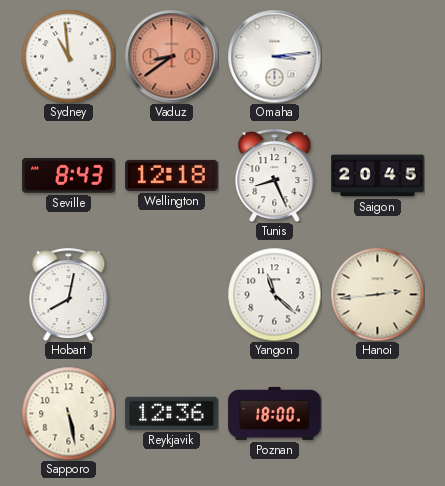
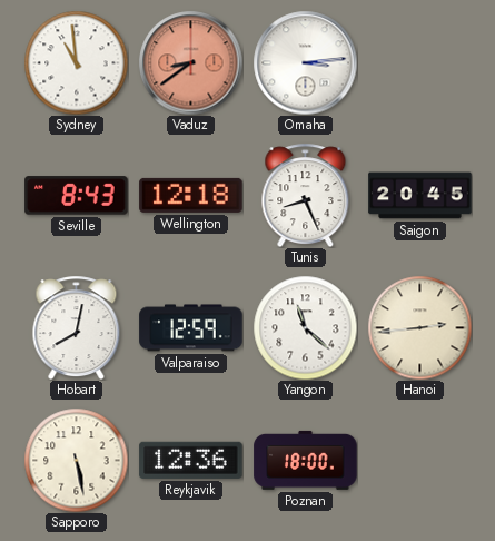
Valparaiso: none -> 12:59 (191, 328)
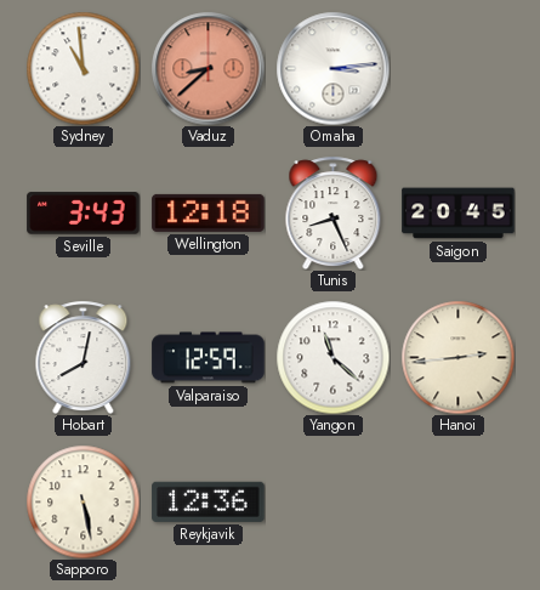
Vaduz: 8:39 -> 8:38 (208, 68)
Seville: 8:43 -> 3:43 (84, 214)
Poznan: 18:00 -> none (306, 460)
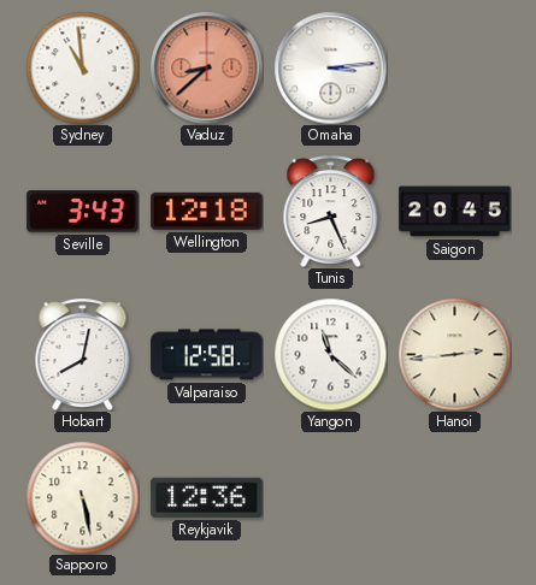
Valparaiso: 12:59 -> 12:58 (207, 355)
